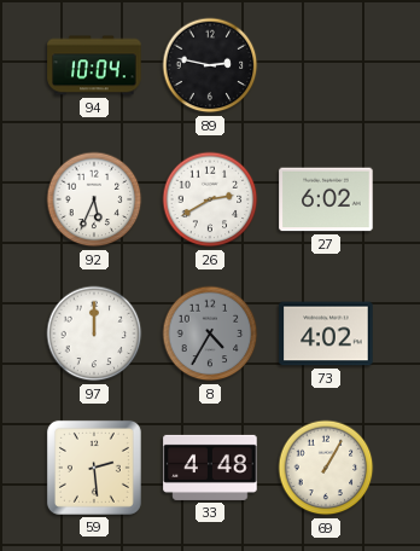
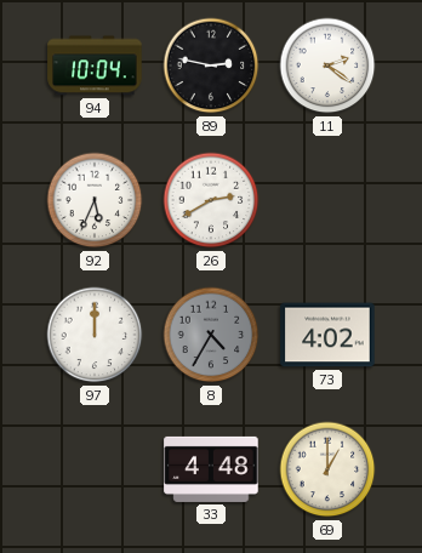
11: none -> 2:21 (327, 65)
27: 6:02 -> none (326, 199)
59: 2:29 -> none (94, 468)
69: 1:05 -> 1:00 (327, 469)
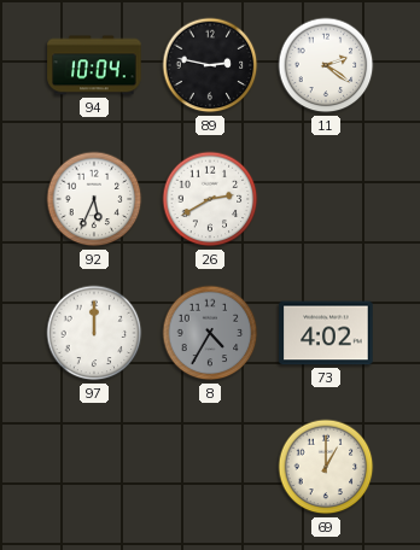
33: 4:48 -> none (211, 469)
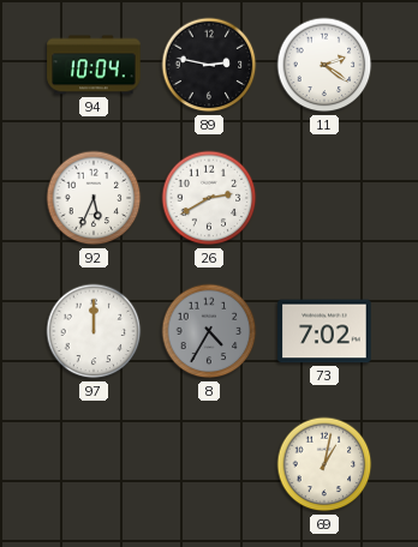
73: 4:02 -> 7:02 (324, 331)
69: 1:00 -> 1:02 (324, 464)
